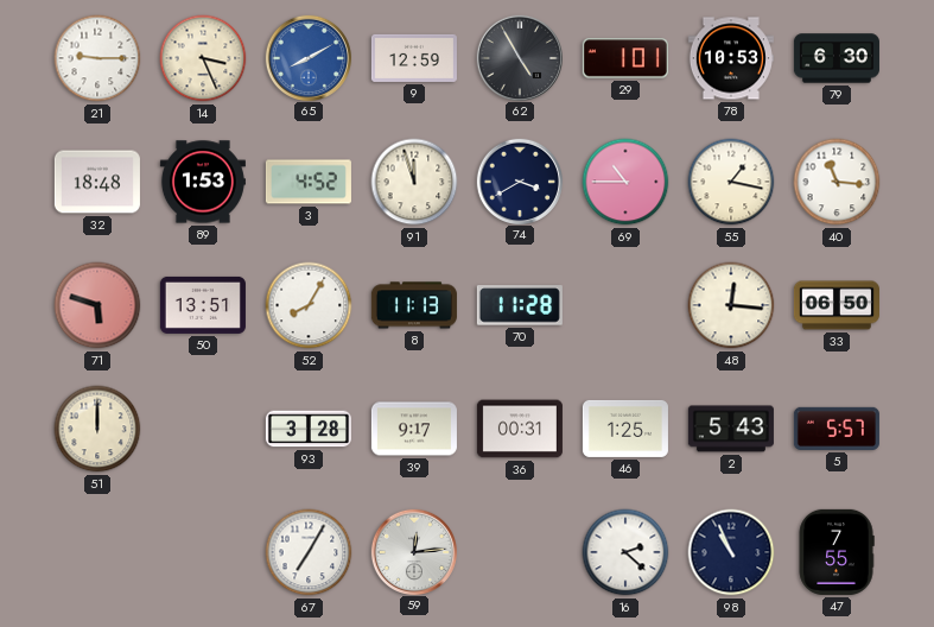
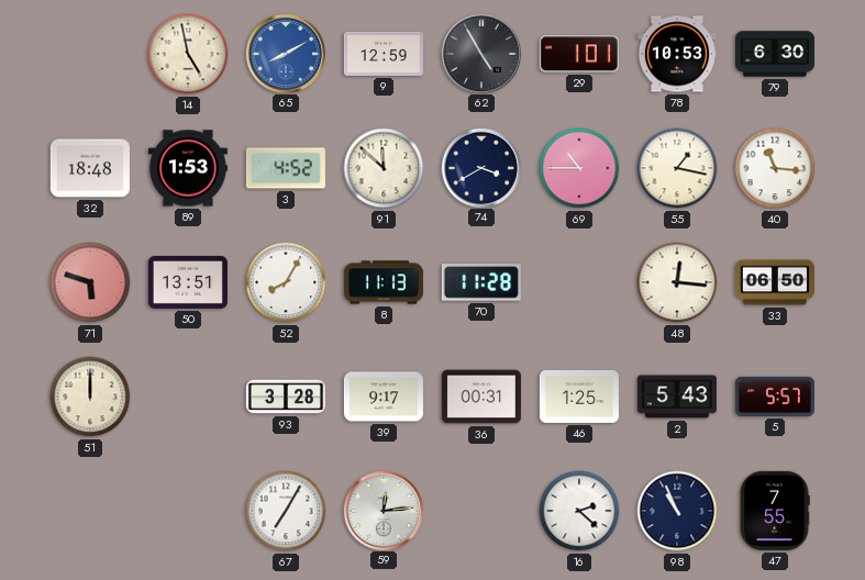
21: 9:15 -> none (97, 58)
14: 3:26 -> 4:58 (188, 54)
91: 11:57 -> 11:52 (384, 168)
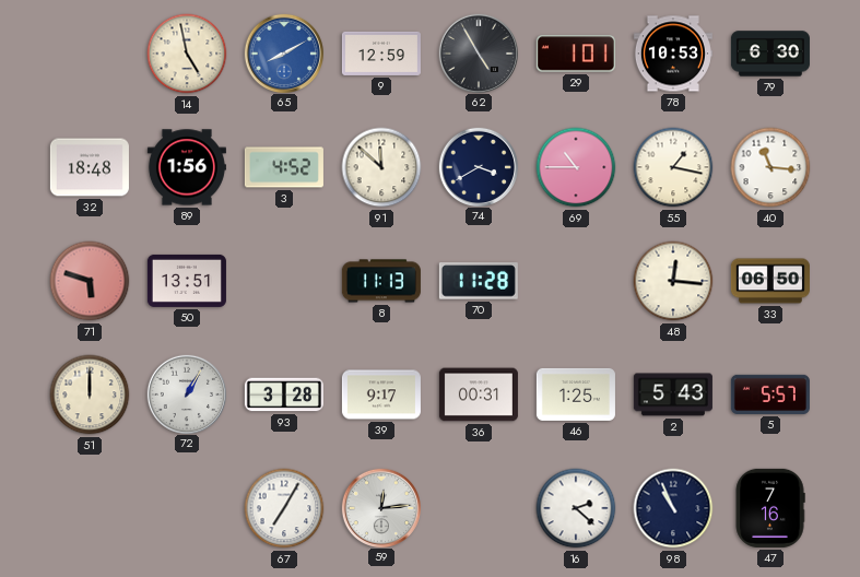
89: 1:53 -> 1:56 (187, 167)
52: 8:05 -> none (286, 282)
72: none -> 1:05 (186, 393)
47: 7:55 -> 7:16 (770, 508)
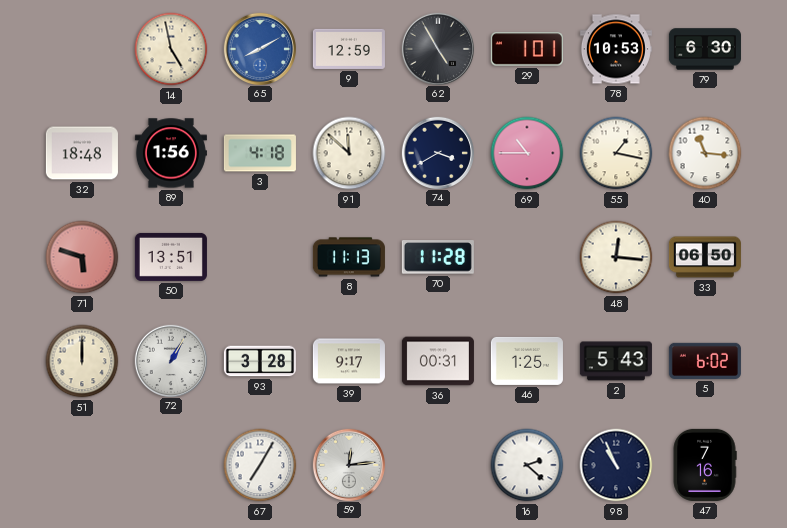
3: 4:52 -> 4:18 (260, 153)
5: 5:57 -> 6:02 (705, 361)
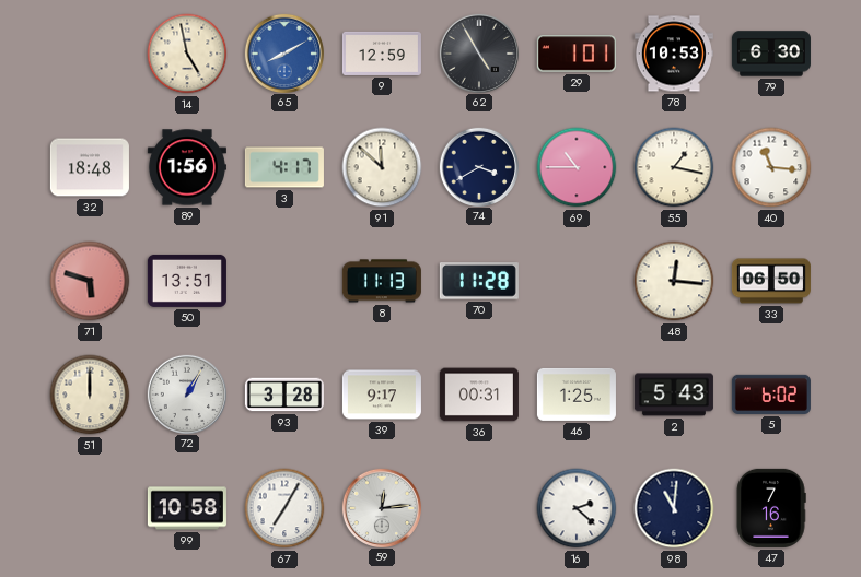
3: 4:18 -> 4:17 (284, 167)
99: none -> 10:58 (187, 508)
98: 10:56 -> 11:01 (674, 508)
